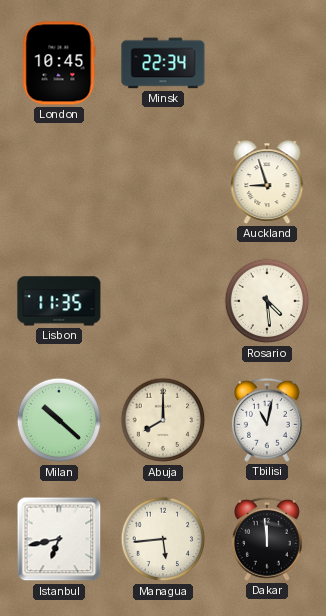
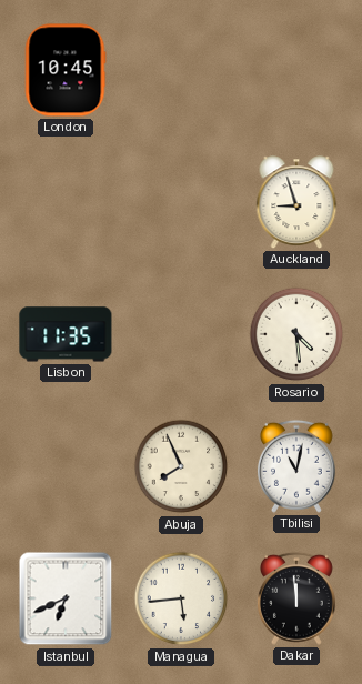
Minsk: 22:34 -> none (163, 63)
Milan: 10:22 -> none (59, 420)
Abuja: 8:00 -> 7:56 (181, 466)
Istanbul: 6:43 -> 6:41 (66, 598)
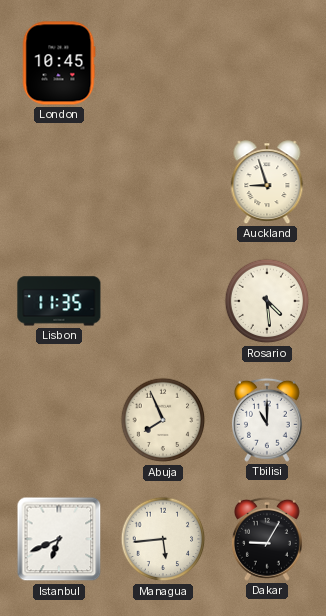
Tbilisi: 11:02 -> 11:00 (267, 420)
Dakar: 11:59 -> 9:05 (267, 539)
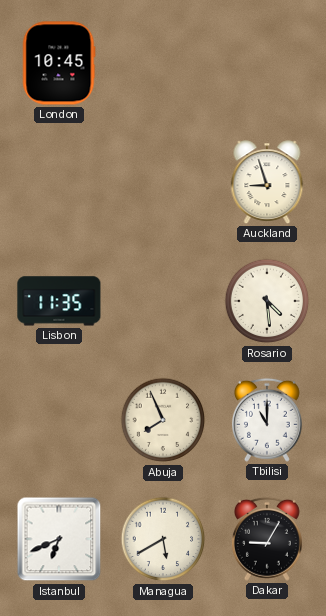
Managua: 5:44 -> 5:40 (163, 539)
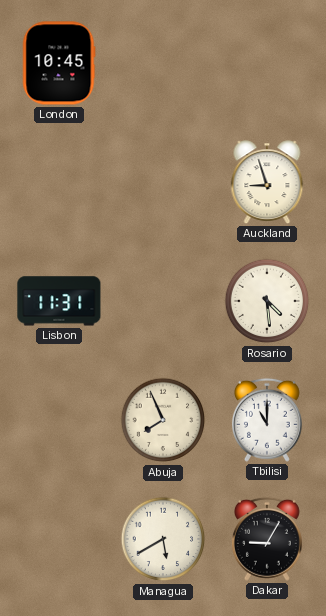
Lisbon: 11:35 -> 11:31 (59, 301)
Istanbul: 6:41 -> none (59, 539)
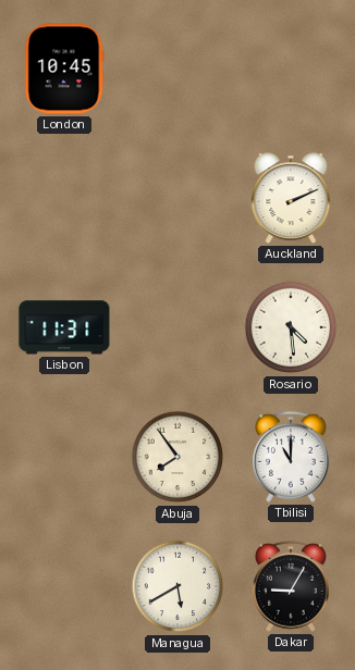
Auckland: 8:57 -> 2:11 (291, 198)
Abuja: 7:56 -> 7:54 (177, 457)
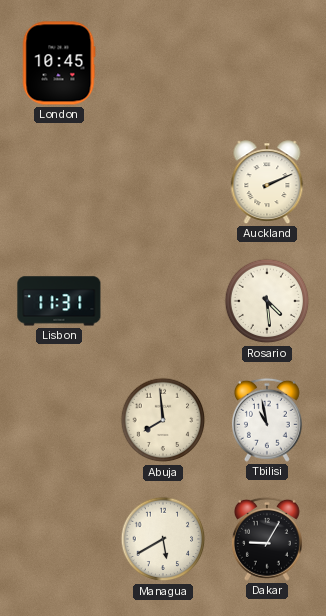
Abuja: 7:54 -> 7:59 (163, 420)
Tbilisi: 11:00 -> 10:58 (267, 420)
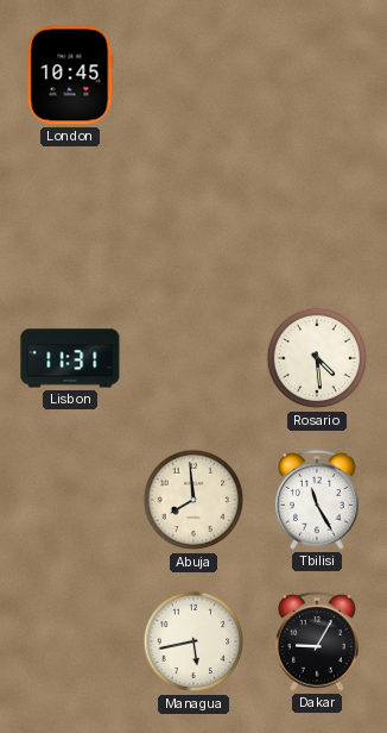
Auckland: 2:11 -> none (267, 182)
Tbilisi: 10:58 -> 11:25 (317, 500)
Managua: 5:40 -> 5:43 (193, 641)
